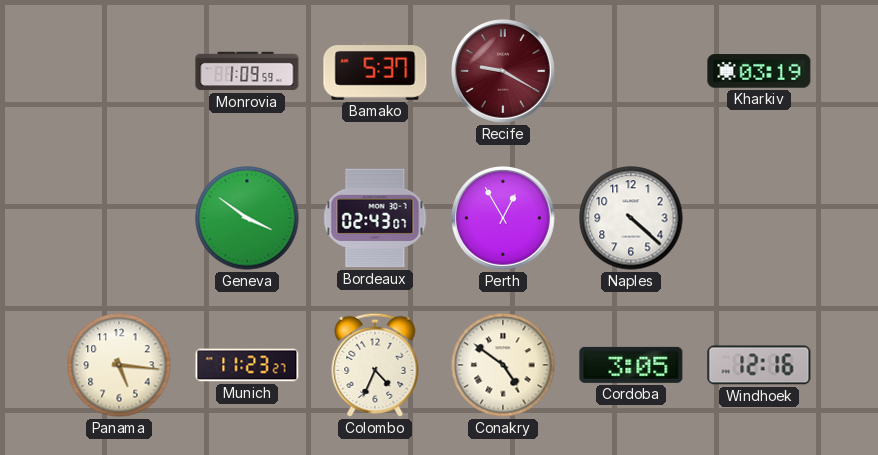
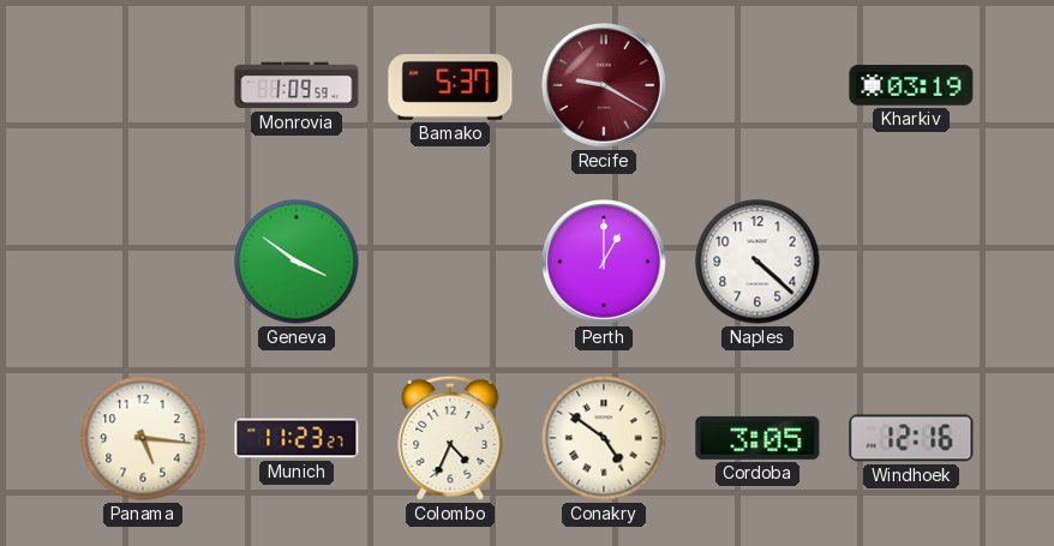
Bordeaux: 02:43 -> none (375, 218)
Perth: 12:55 -> 1:00 (605, 263)
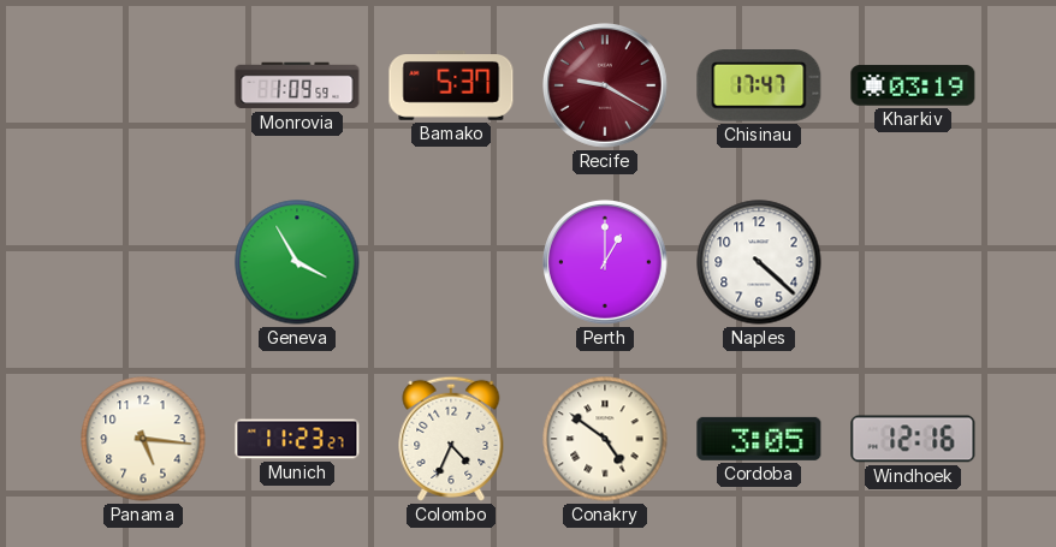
Chisinau: none -> 17:47 (759, 85)
Geneva: 3:51 -> 3:55 (297, 262)
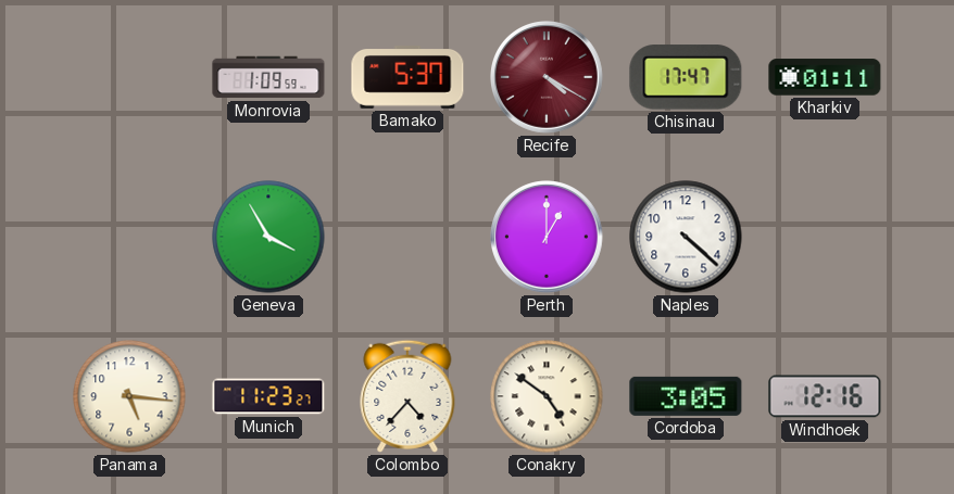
Recife: 9:20 -> 4:20 (548, 78)
Kharkiv: 03:19 -> 01:11 (825, 77)
Colombo: 4:34 -> 4:37 (407, 396)
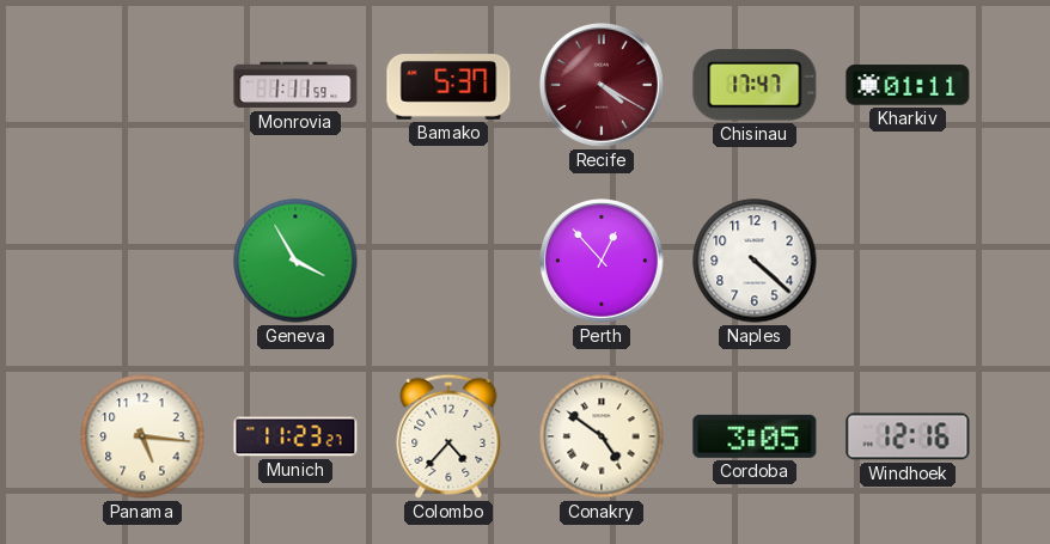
Monrovia: 1:09 -> 1:11 (295, 85)
Perth: 1:00 -> 12:53 (603, 262)
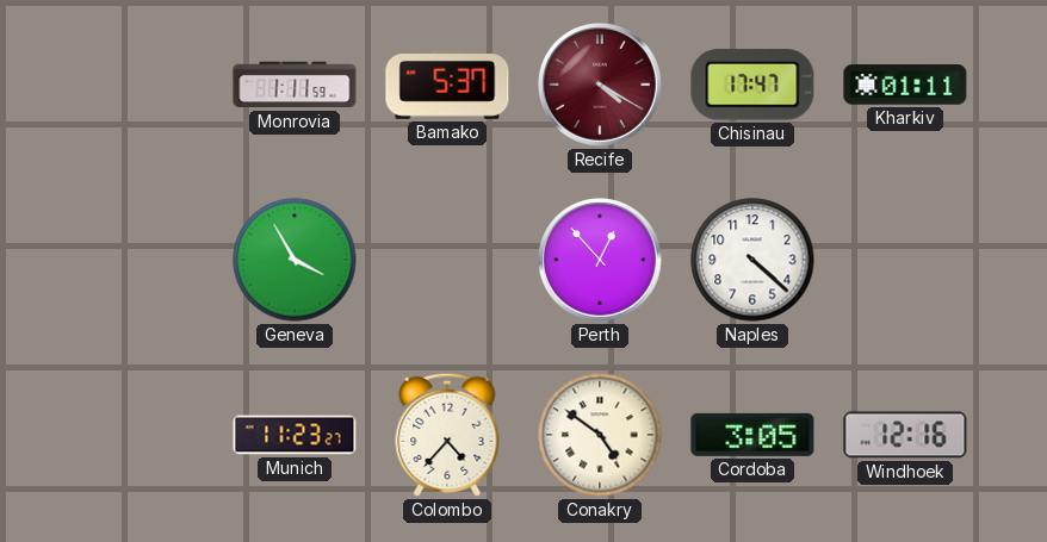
Panama: 5:16 -> none (142, 436)
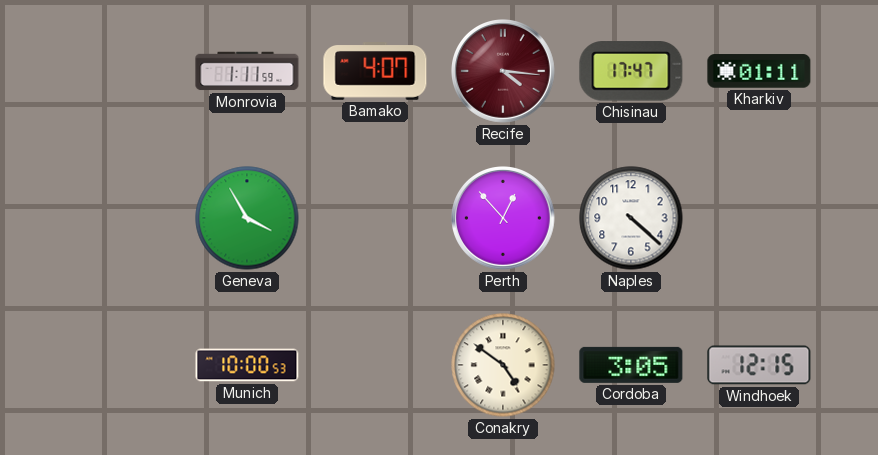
Bamako: 5:37 -> 4:07 (375, 72)
Recife: 4:20 -> 4:16 (504, 72)
Munich: 11:23 -> 10:00 (247, 365)
Colombo: 4:37 -> none (447, 435)
Windhoek: 12:16 -> 12:15 (759, 365)
